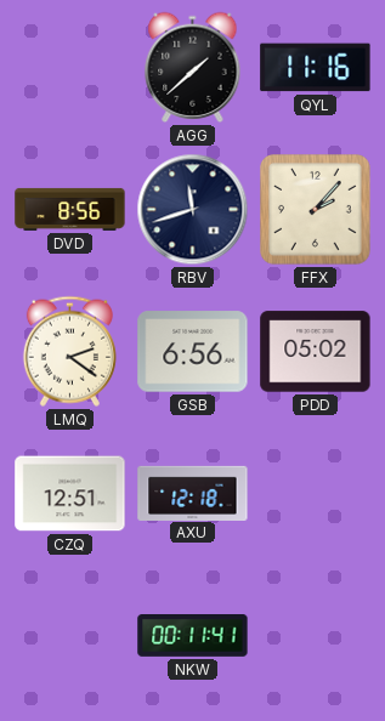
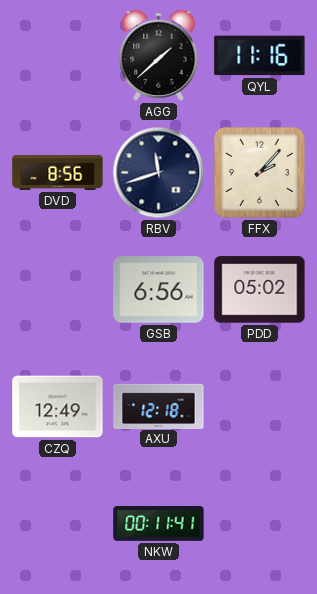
LMQ: 2:21 -> none (69, 351)
CZQ: 12:51 -> 12:49 (58, 407)
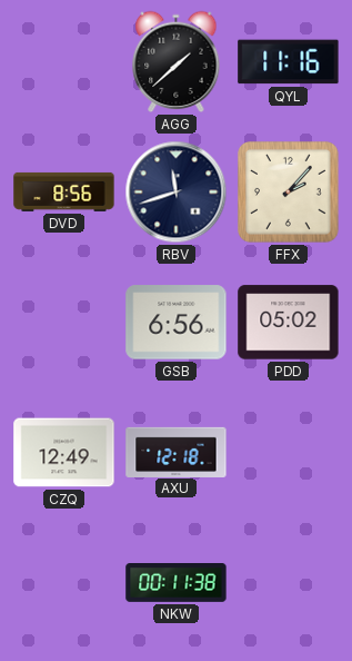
NKW: 00:11:41 -> 00:11:38 (177, 583)
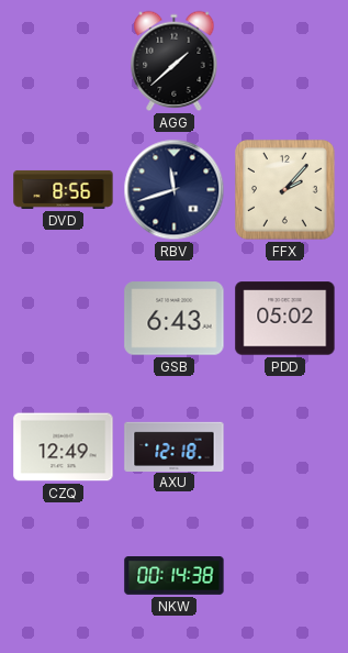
QYL: 11:16 -> none (289, 62)
GSB: 6:56 -> 6:43 (175, 319)
NKW: 00:11 -> 00:14 (175, 576)
